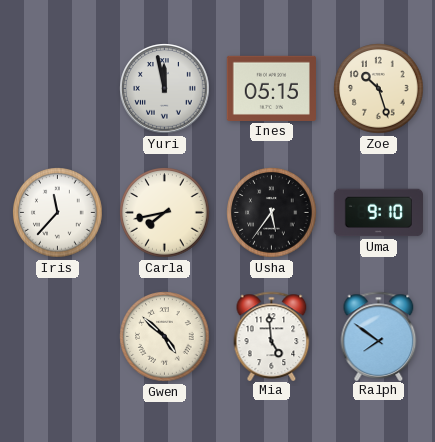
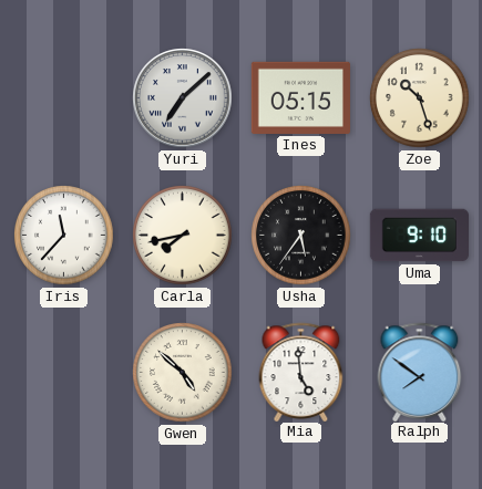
Yuri: 11:58 -> 7:08 (183, 98)
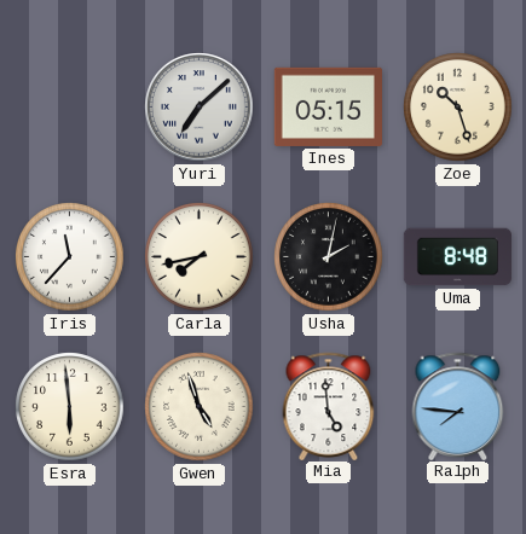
Usha: 5:36 -> 2:02 (329, 257)
Uma: 9:10 -> 8:48 (457, 257)
Esra: none -> 5:59 (70, 407)
Gwen: 4:52 -> 4:57 (200, 407)
Ralph: 7:51 -> 7:46 (458, 406)
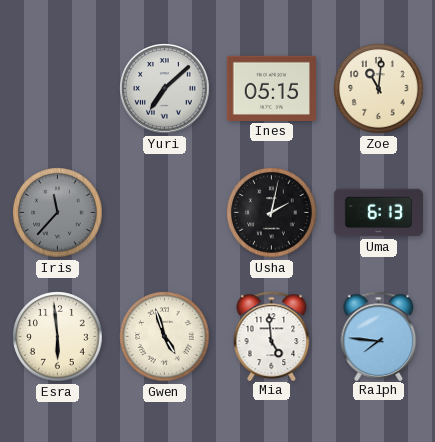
Zoe: 10:27 -> 11:01 (379, 89)
Iris dial: white -> grey (58, 213)
Carla: 7:43 -> none (200, 257)
Uma: 8:48 -> 6:13 (378, 213)
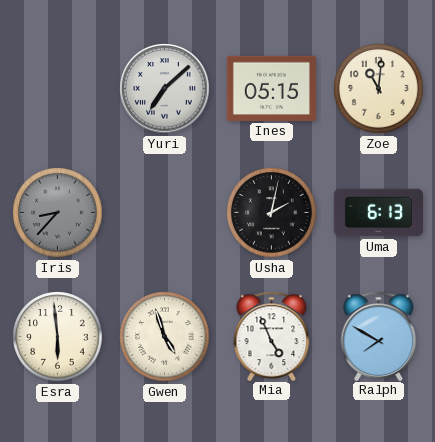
Iris: 11:37 -> 8:37 (58, 213)
Mia: 4:59 -> 4:56 (272, 336)
Ralph: 7:46 -> 7:50 (379, 336)
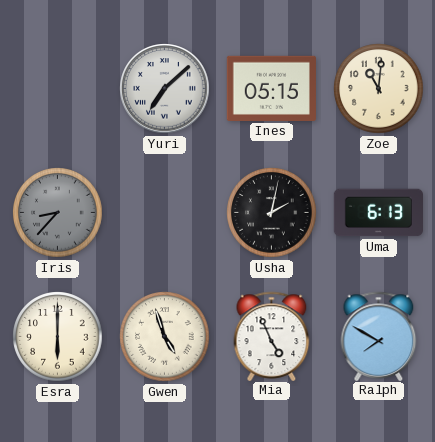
Esra: 5:59 -> 6:00 (58, 337)
